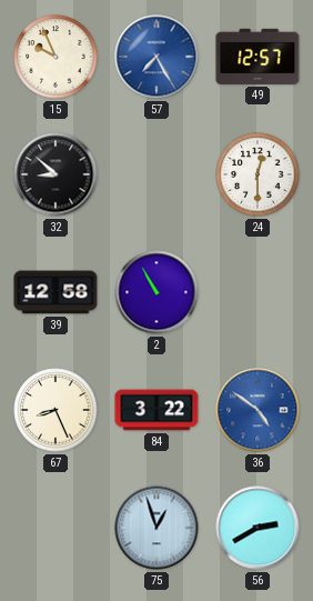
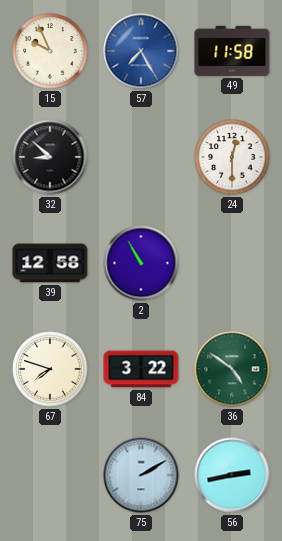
49: 12:57 -> 11:58 (232, 51)
67: 8:26 -> 7:48 (50, 369)
36 dial: blue -> green (232, 369)
75: 12:57 -> 2:10 (141, 475)
56: 2:40 -> 2:43 (232, 475)
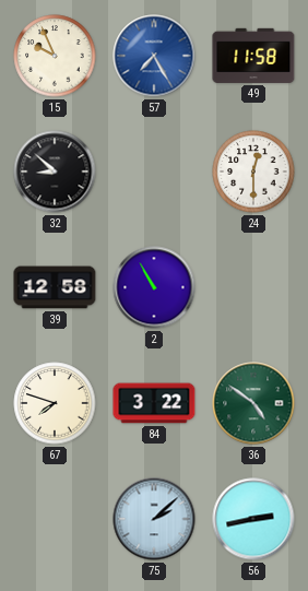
75: 2:10 -> 2:08 (154, 519)
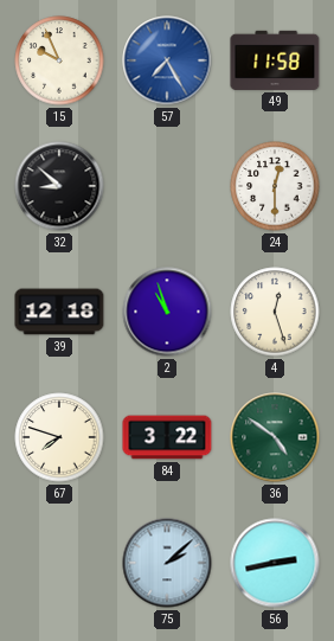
39: 12:58 -> 12:18 (59, 312)
2: 10:55 -> 10:57 (167, 312)
4: none -> 12:27 (275, 312)
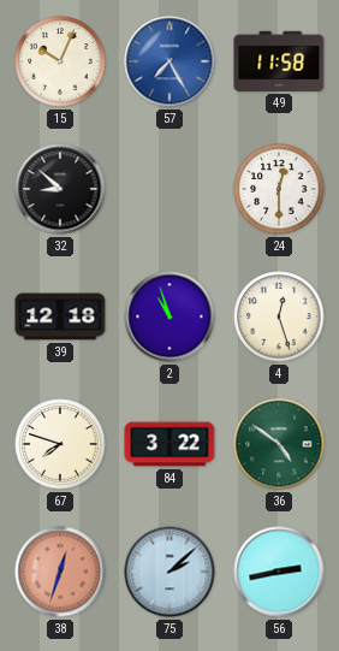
15: 9:56 -> 10:04 (60, 61)
38: none -> 12:33 (60, 572)
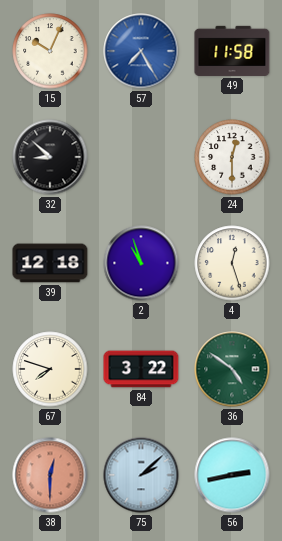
38: 12:33 -> 12:30 (50, 475)
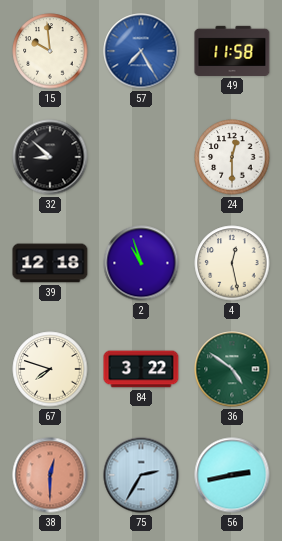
15: 10:04 -> 9:59 (50, 51)
4: 12:27 -> 12:28 (232, 263)
75: 2:08 -> 2:35 (141, 475)
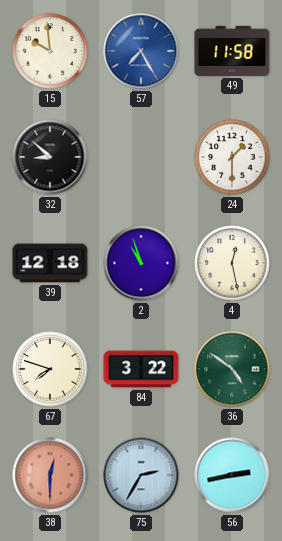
24: 12:30 -> 1:30 (232, 157)
